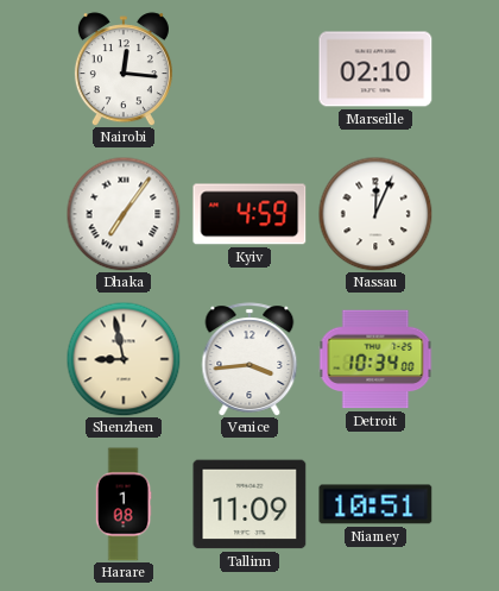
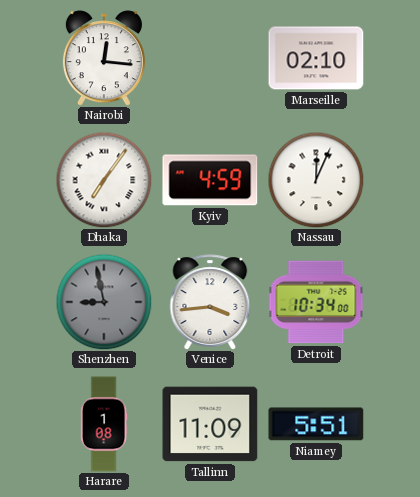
Shenzhen dial: cream -> grey (104, 302)
Niamey: 10:51 -> 5:51 (316, 424)
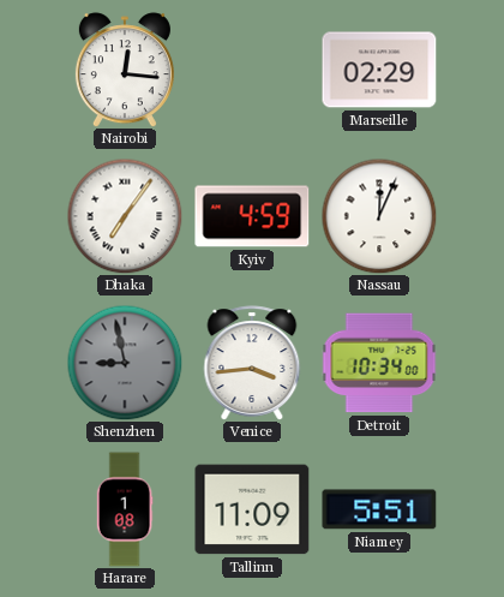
Marseille: 02:10 -> 02:29 (379, 70)
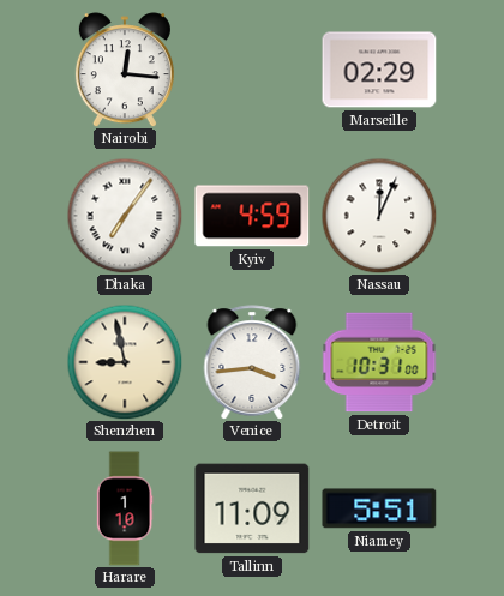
Shenzhen dial: grey -> cream (125, 362)
Detroit: 10:34 -> 10:31 (379, 362)
Harare: 1:08 -> 1:10 (125, 508)
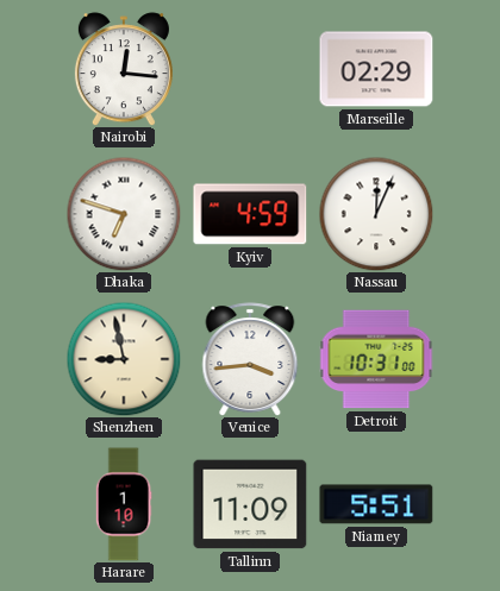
Dhaka: 7:06 -> 6:48 (124, 214)
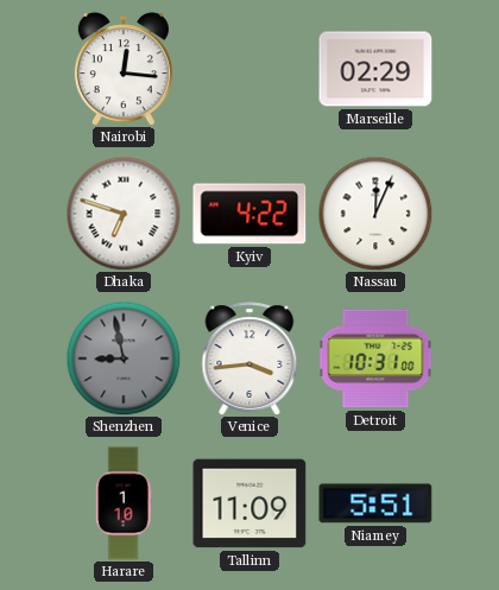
Kyiv: 4:59 -> 4:22 (249, 214)
Shenzhen dial: cream -> grey (124, 359)
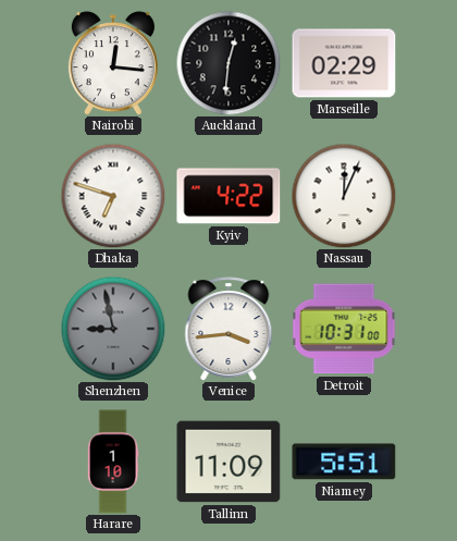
Auckland: none -> 12:31 (228, 63)
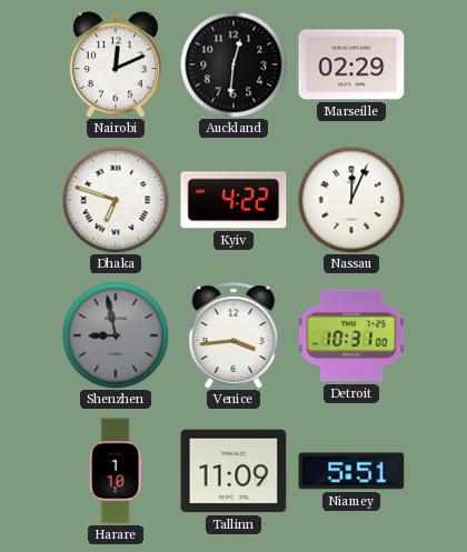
Nairobi: 12:16 -> 12:11 (116, 64)
